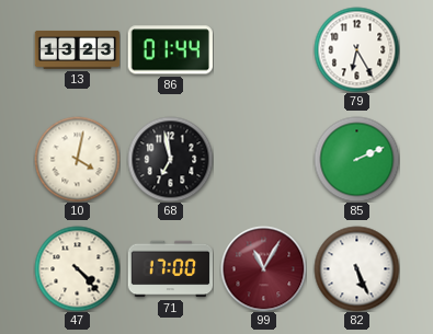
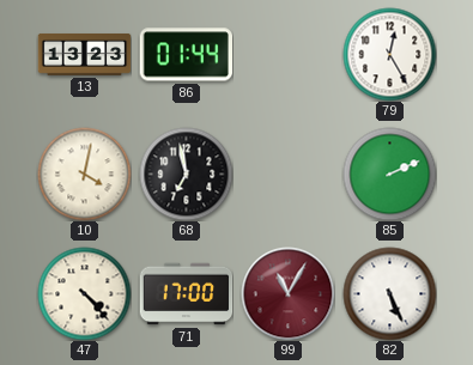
79: 6:25 -> 12:25 (389, 54)
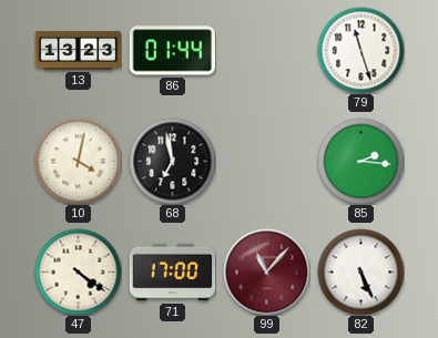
79: 12:25 -> 11:27 (360, 50)
85: 2:11 -> 2:16 (360, 161)
47: 4:23 -> 4:21 (78, 272)
99: 11:05 -> 11:07 (266, 272)
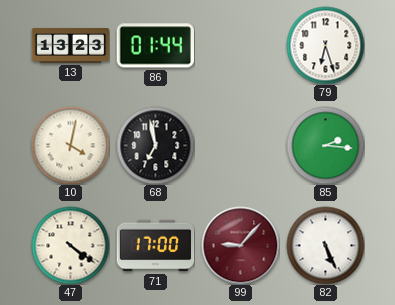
79: 11:27 -> 6:27 (325, 45)
99: 11:07 -> 9:07 (240, 245)
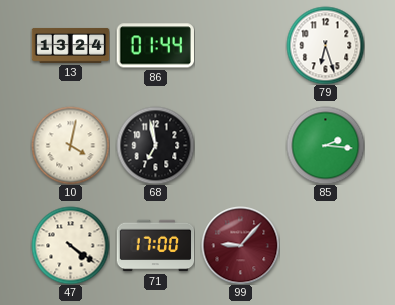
13: 13:23 -> 13:24 (70, 45)
82: 5:26 -> none (325, 245)
